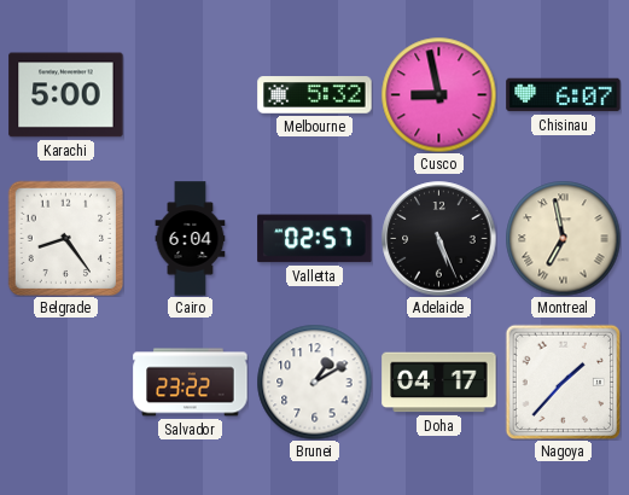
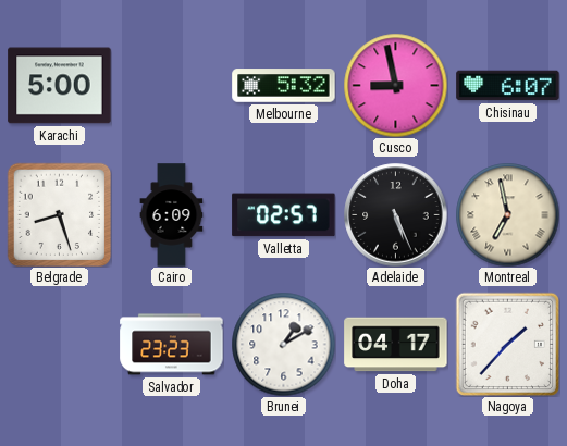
Belgrade: 8:24 -> 8:27 (59, 214)
Cairo: 6:04 -> 6:09 (172, 215)
Salvador: 23:22 -> 23:23 (172, 345)
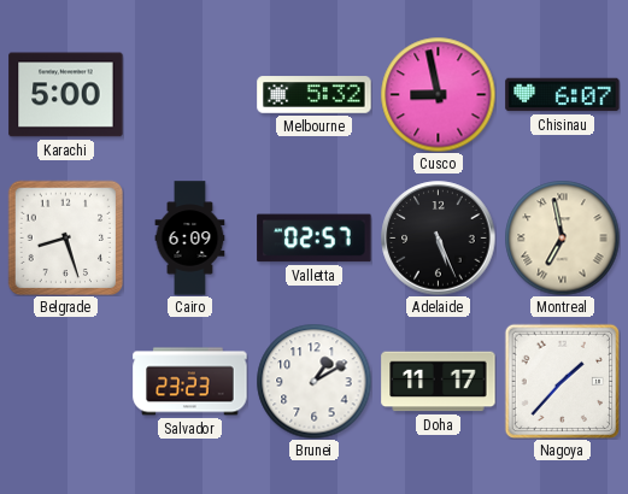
Doha: 04:17 -> 11:17 (439, 382)
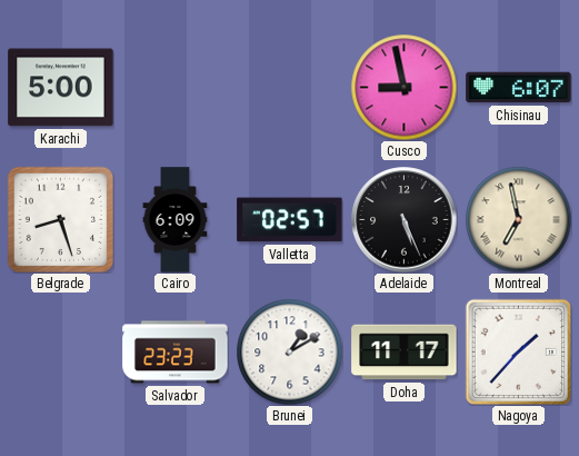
Melbourne: 5:32 -> none (315, 95)
